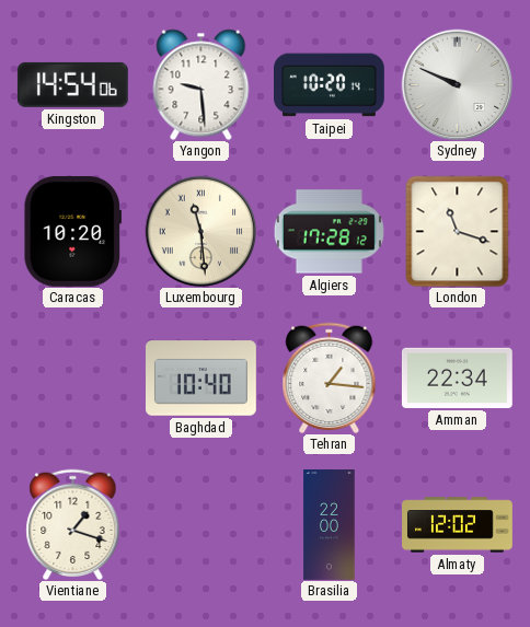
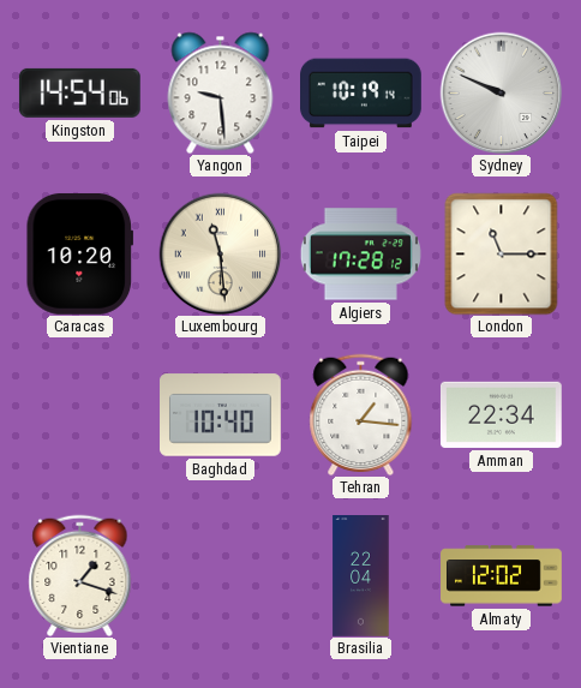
Taipei: 10:20 -> 10:19 (361, 94)
London: 11:18 -> 11:15 (502, 253)
Brasilia: 22:00 -> 22:04 (361, 576)
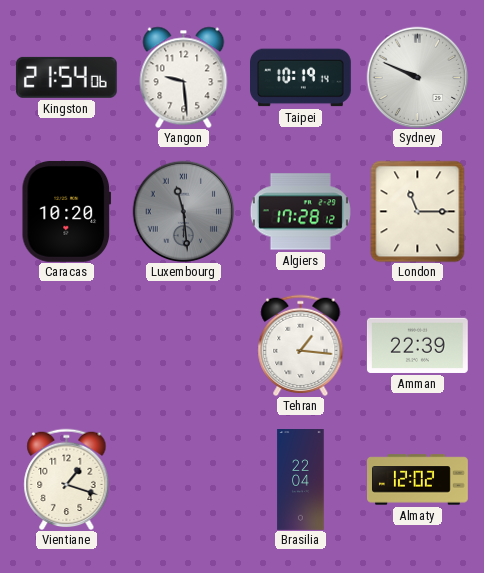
Kingston: 14:54 -> 21:54 (66, 77)
Luxembourg dial: cream -> grey (183, 211)
Baghdad: 10:40 -> none (221, 415)
Amman: 22:34 -> 22:39 (418, 345)
